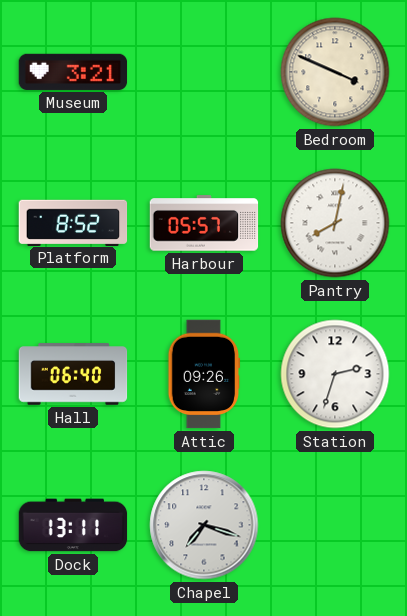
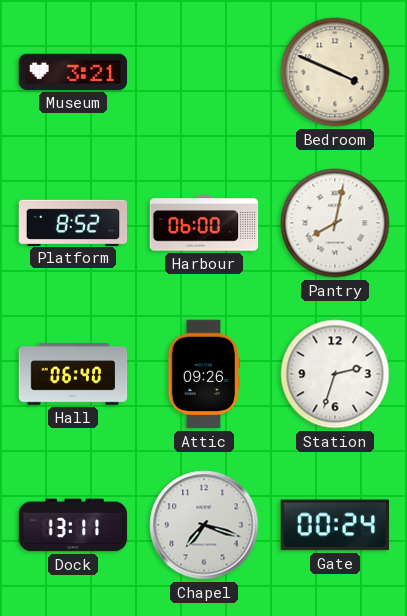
Harbour: 05:57 -> 06:00 (204, 223)
Gate: none -> 00:24 (334, 525)
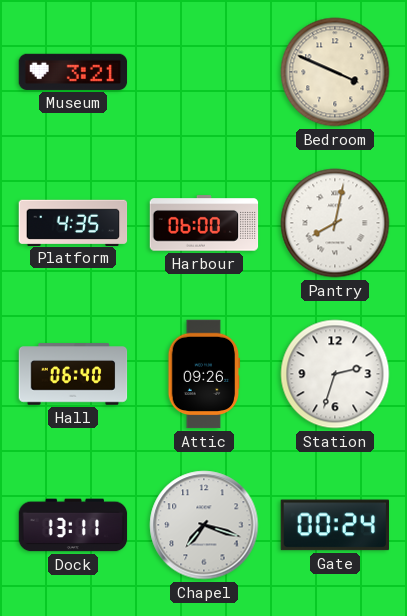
Platform: 8:52 -> 4:35 (73, 222)
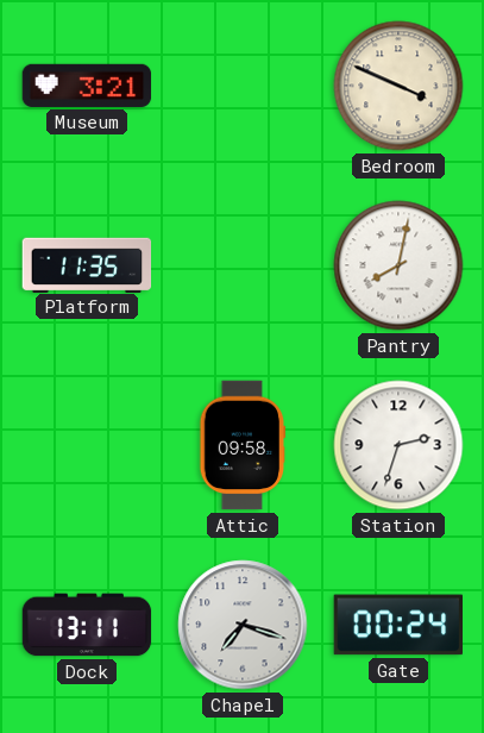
Platform: 4:35 -> 11:35 (87, 264)
Harbour: 06:00 -> none (204, 223)
Hall: 06:40 -> none (73, 374)
Attic: 09:26 -> 09:58 (243, 445)
